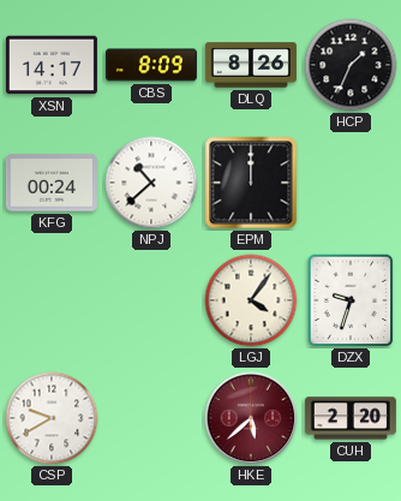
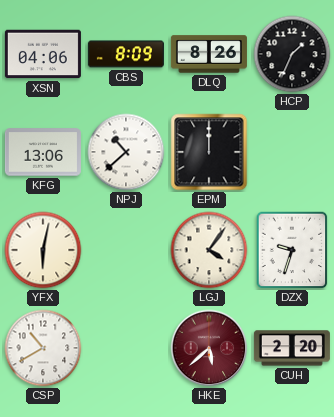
XSN: 14:17 -> 04:06 (43, 54)
KFG: 00:24 -> 13:06 (43, 152)
YFX: none -> 6:02 (43, 250)
CSP: 9:40 -> 10:40 (43, 348)
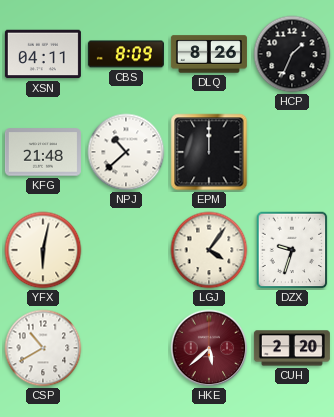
XSN: 04:06 -> 04:11 (43, 54)
KFG: 13:06 -> 21:48 (43, 152)
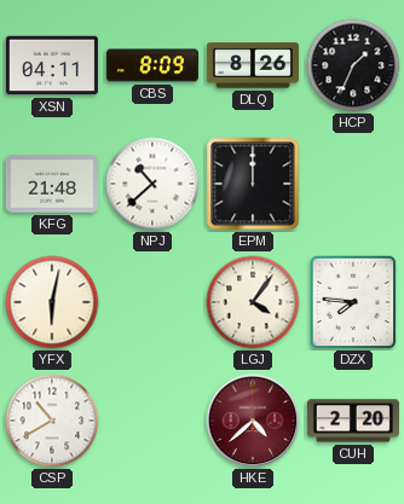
DZX: 9:33 -> 7:46 (353, 302)
HKE: 5:38 -> 4:38 (253, 421)
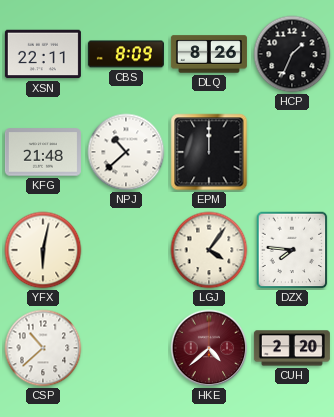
XSN: 04:11 -> 22:11 (43, 54)
CSP: 10:40 -> 10:38 (43, 348)
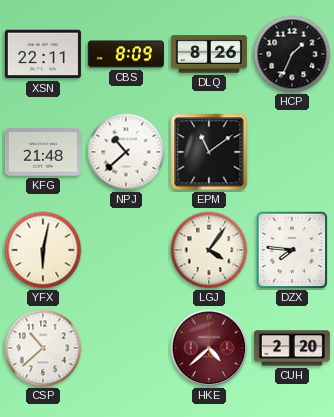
EPM: 12:00 -> 11:09 (209, 152)
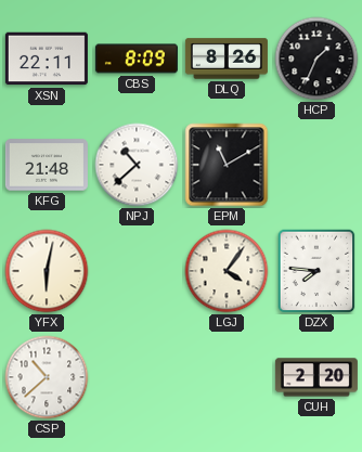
EPM: 11:09 -> 11:10 (227, 165)
HKE: 4:38 -> none (209, 348)
